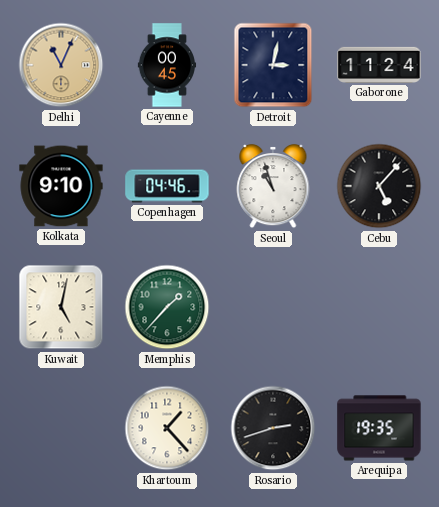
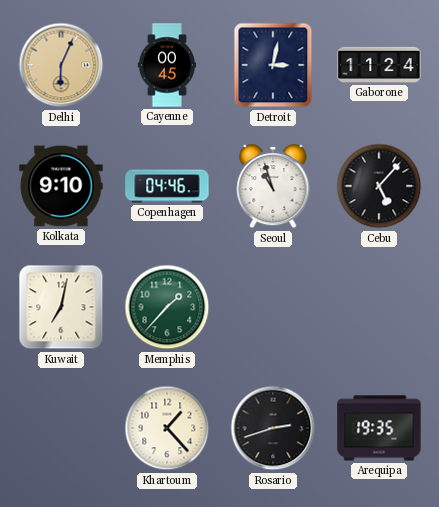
Delhi: 11:04 -> 6:04 (61, 65)
Kuwait: 5:02 -> 7:02 (61, 307)
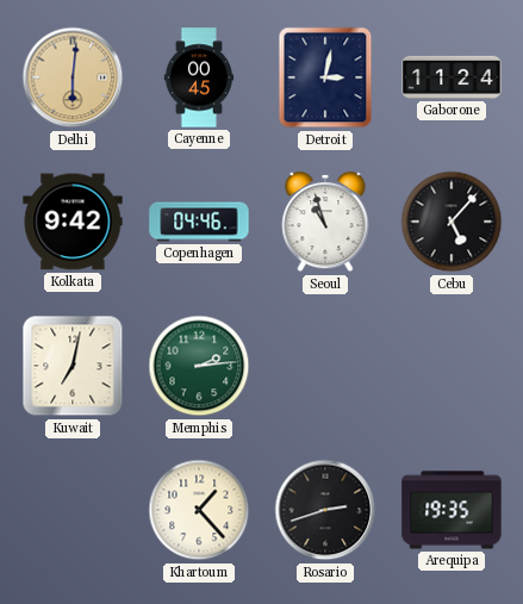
Delhi: 6:04 -> 6:01 (73, 77)
Kolkata: 9:10 -> 9:42 (73, 222)
Memphis: 1:37 -> 2:14 (199, 366)
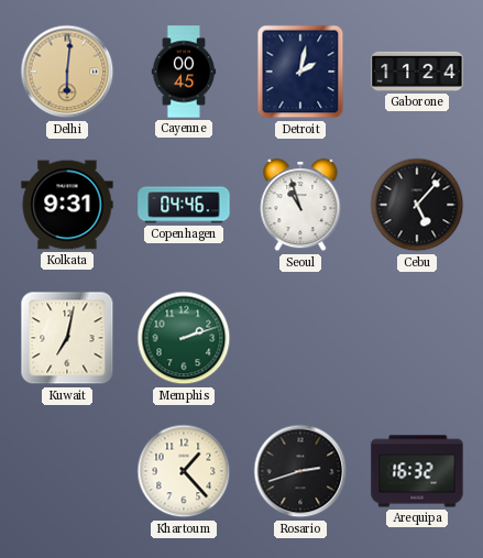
Detroit: 3:02 -> 2:02 (300, 72)
Kolkata: 9:42 -> 9:31 (67, 205)
Memphis: 2:14 -> 2:12 (184, 338)
Arequipa: 19:35 -> 16:32 (417, 471)
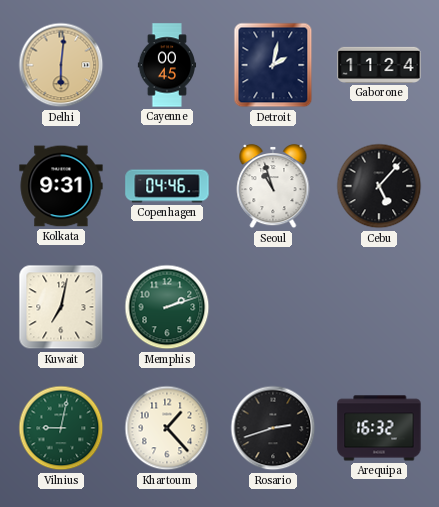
Vilnius: none -> 9:02 (61, 428)
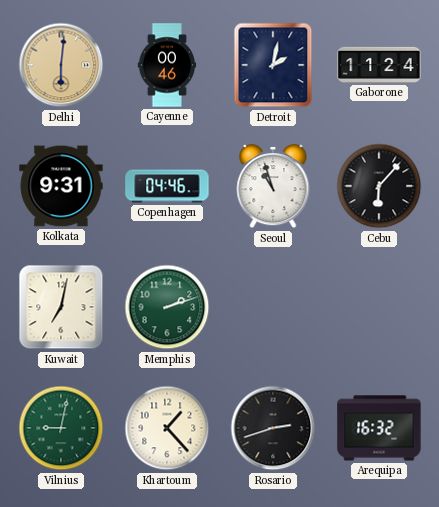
Cayenne: 00:45 -> 00:46 (167, 65)
Cebu: 5:07 -> 6:07 (379, 186)
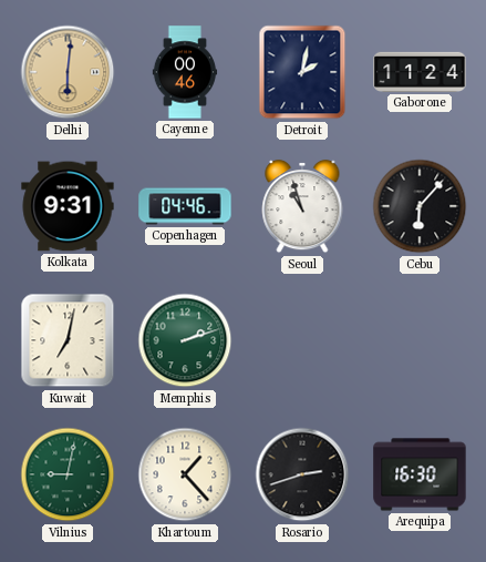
Arequipa: 16:32 -> 16:30 (420, 474)
